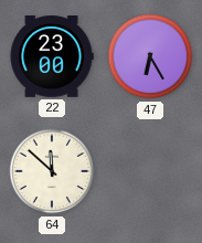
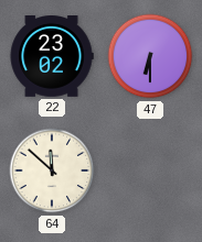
22: 23:00 -> 23:02 (52, 57)
47: 6:25 -> 6:30 (150, 56)
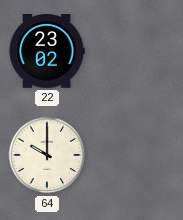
47: 6:30 -> none (150, 56)
64: 11:52 -> 10:00 (47, 155)
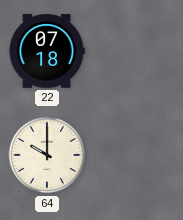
22: 23:02 -> 07:18 (47, 52)
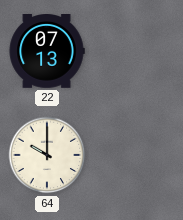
22: 07:18 -> 07:13 (47, 52)
